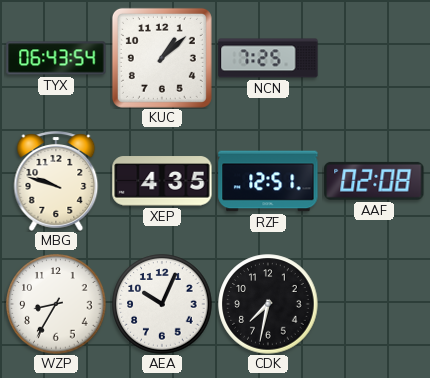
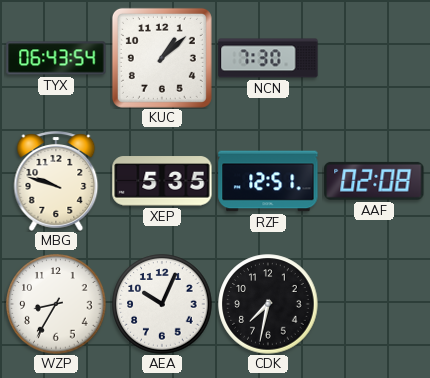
NCN: 7:25 -> 7:30 (268, 58)
XEP: 4:35 -> 5:35 (162, 181)
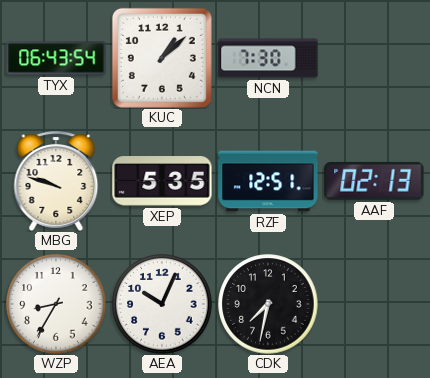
AAF: 02:08 -> 02:13 (374, 181)
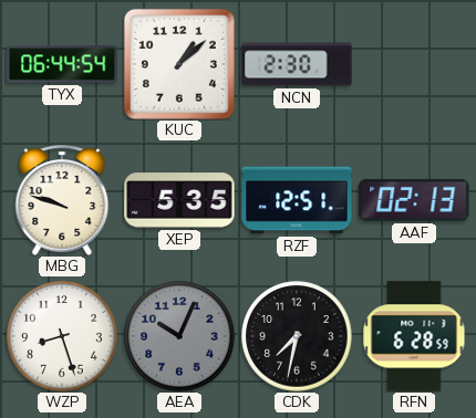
TYX: 06:43 -> 06:44 (62, 64)
NCN: 7:30 -> 2:30 (297, 64)
WZP: 8:35 -> 8:27 (62, 336)
AEA dial: white -> grey (179, 336)
RFN: none -> 6:28 (414, 336)
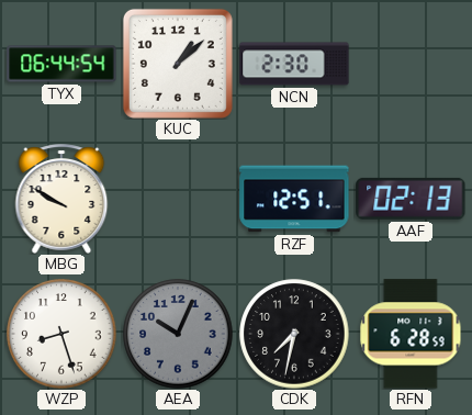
MBG: 9:48 -> 9:50 (61, 199)
XEP: 5:35 -> none (179, 200)
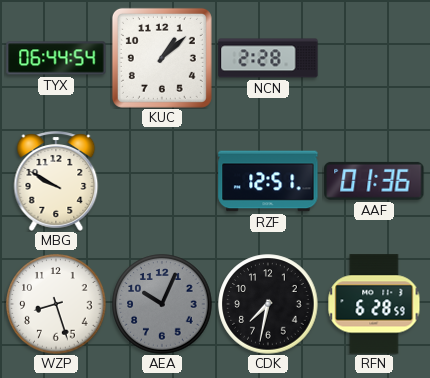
NCN: 2:30 -> 2:28 (268, 58)
AAF: 02:13 -> 01:36 (374, 181)
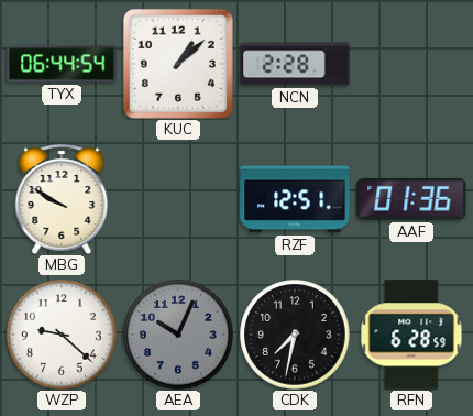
WZP: 8:27 -> 9:22 (62, 335)
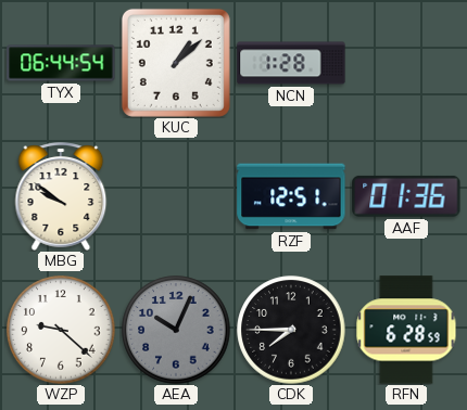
NCN: 2:28 -> 1:28 (291, 63)
MBG: 9:50 -> 9:51 (61, 196)
CDK: 7:32 -> 7:45 (291, 330)
